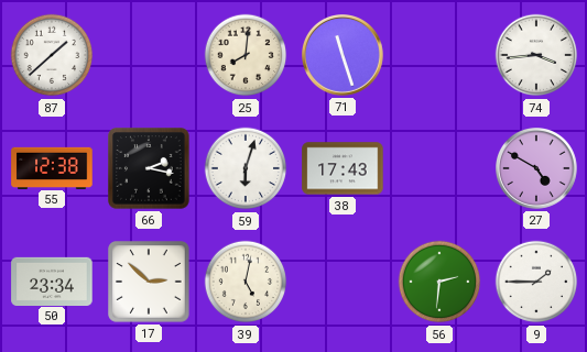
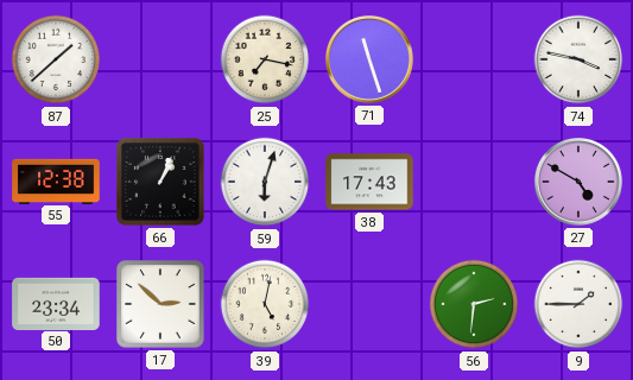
25: 8:01 -> 7:17 (265, 59)
74: 3:44 -> 3:47 (578, 59)
66: 2:17 -> 1:04 (160, 182)
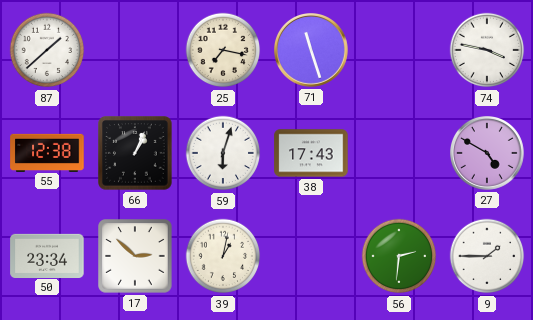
39: 5:02 -> 1:02 (223, 256)
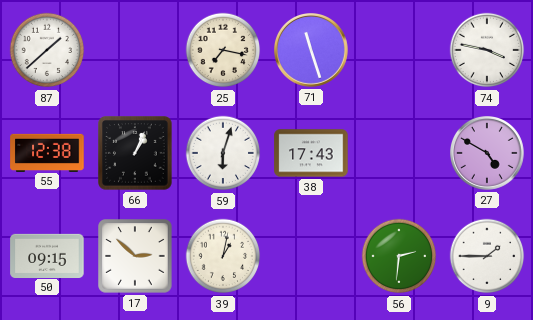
50: 23:34 -> 09:15 (47, 255)
